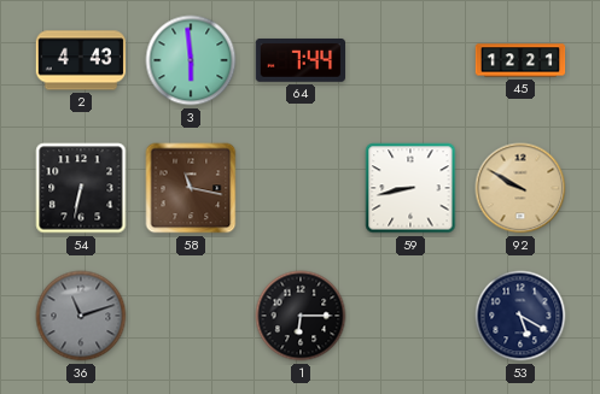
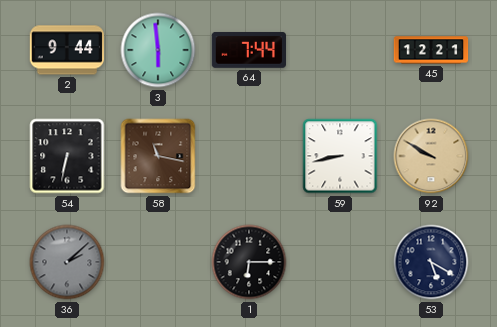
2: 4:43 -> 9:44 (67, 50)
36: 11:12 -> 2:08 (67, 262)
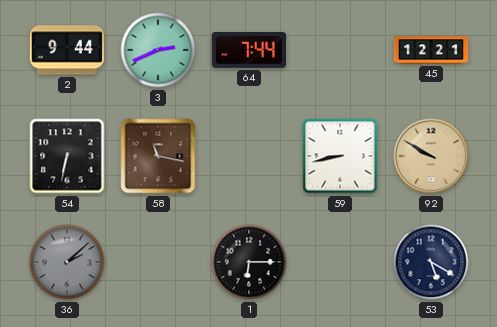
3: 5:59 -> 2:41 (158, 50)
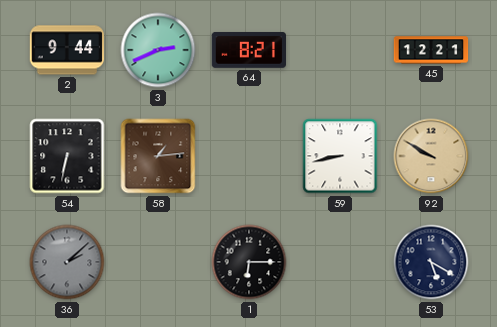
64: 7:44 -> 8:21 (249, 50)
58: 11:17 -> 1:14 (158, 156)
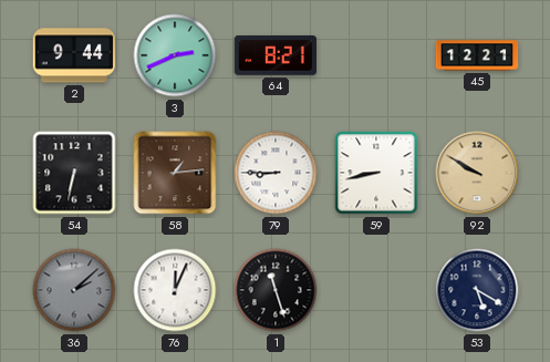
79: none -> 8:45 (276, 173)
76: none -> 12:04 (175, 290)
1: 6:15 -> 11:27 (276, 290)
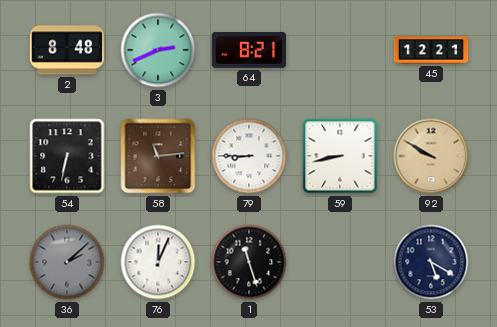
2: 9:44 -> 8:48 (67, 50)
58: 1:14 -> 11:14 (158, 156)
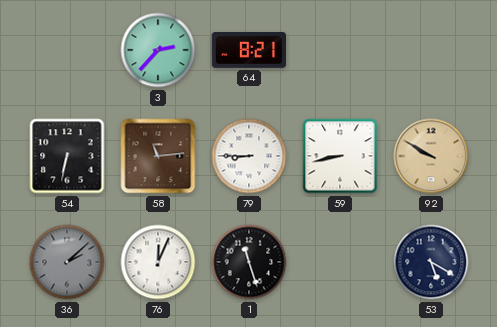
2: 8:48 -> none (67, 50)
3: 2:41 -> 2:37 (158, 50)
45: 12:21 -> none (431, 50)
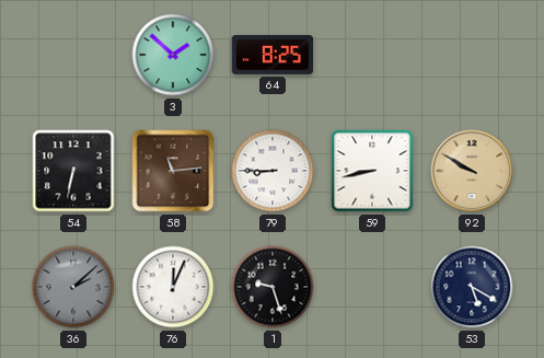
3: 2:37 -> 1:52 (173, 55)
64: 8:21 -> 8:25 (273, 55)
1: 11:27 -> 9:27 (273, 287)
